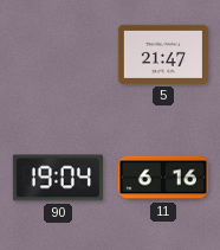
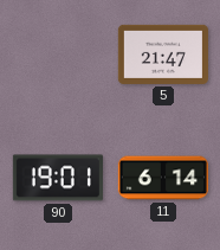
90: 19:04 -> 19:01 (58, 178)
11: 6:16 -> 6:14 (163, 178)
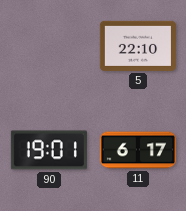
5: 21:47 -> 22:10 (138, 46)
11: 6:14 -> 6:17 (138, 150)
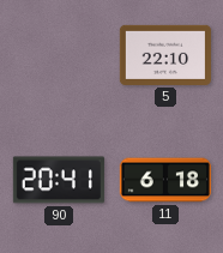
90: 19:01 -> 20:41 (59, 180)
11: 6:17 -> 6:18 (165, 180)
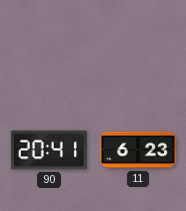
5: 22:10 -> none (165, 55)
11: 6:18 -> 6:23 (138, 150)
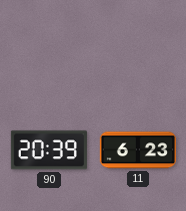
90: 20:41 -> 20:39 (49, 150)
